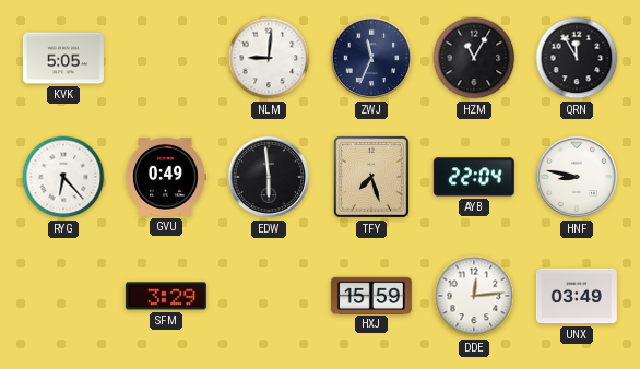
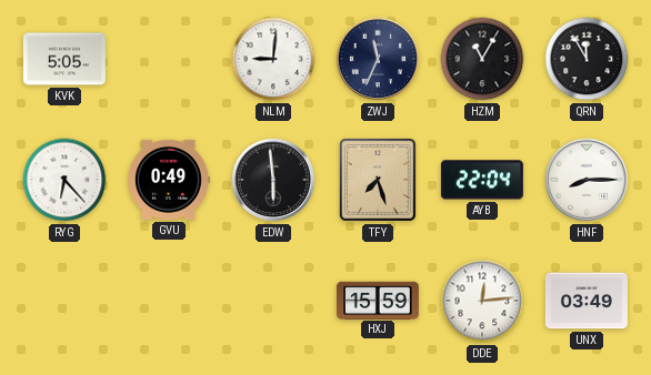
HNF: 8:47 -> 8:15 (587, 180)
SFM: 3:29 -> none (166, 296)
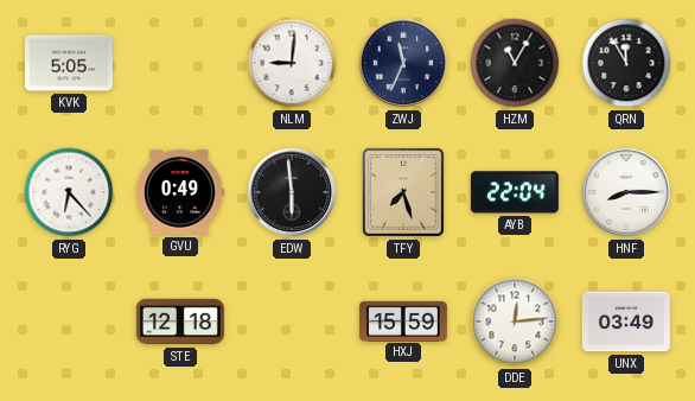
STE: none -> 12:18 (180, 322)
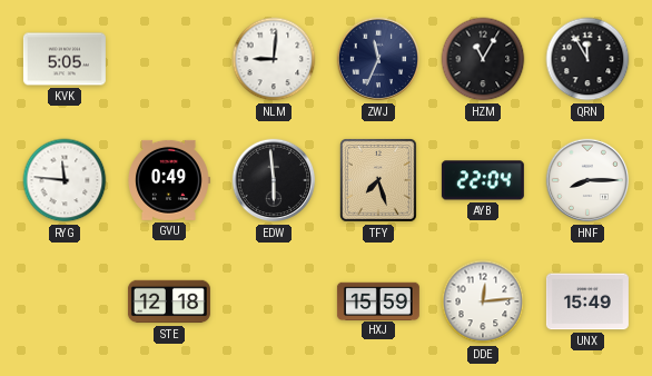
RYG: 6:23 -> 11:46 (65, 180)
UNX: 03:49 -> 15:49 (587, 301)
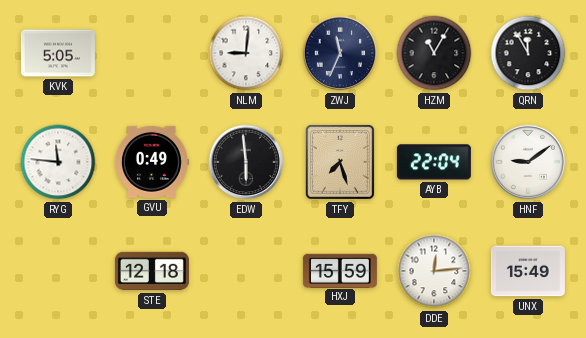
HNF: 8:15 -> 9:09 (528, 162)
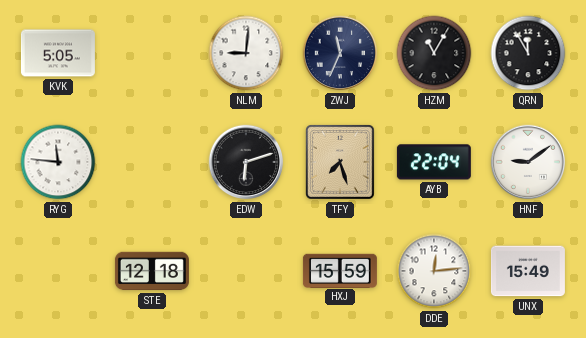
GVU: 0:49 -> none (152, 162)
EDW: 5:59 -> 6:12 (246, 162)
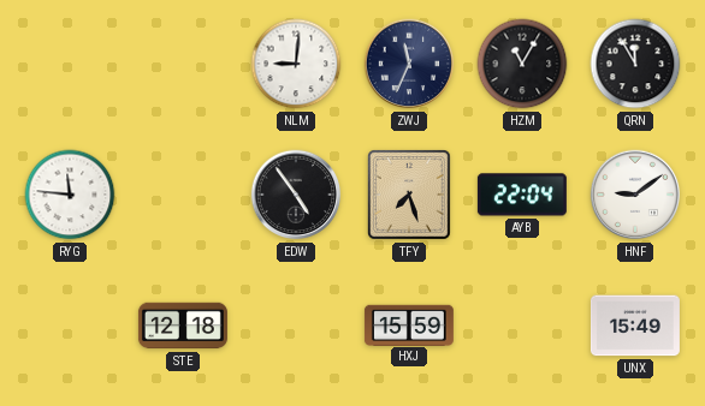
KVK: 5:05 -> none (58, 53)
EDW: 6:12 -> 4:54 (296, 195)
DDE: 12:14 -> none (434, 271)
